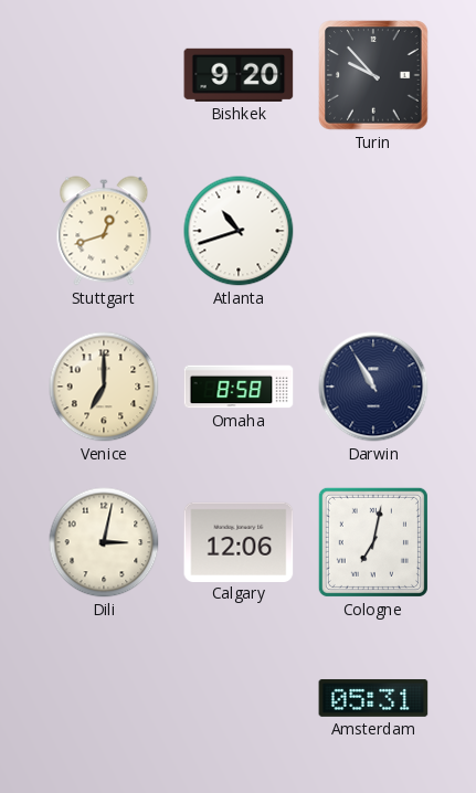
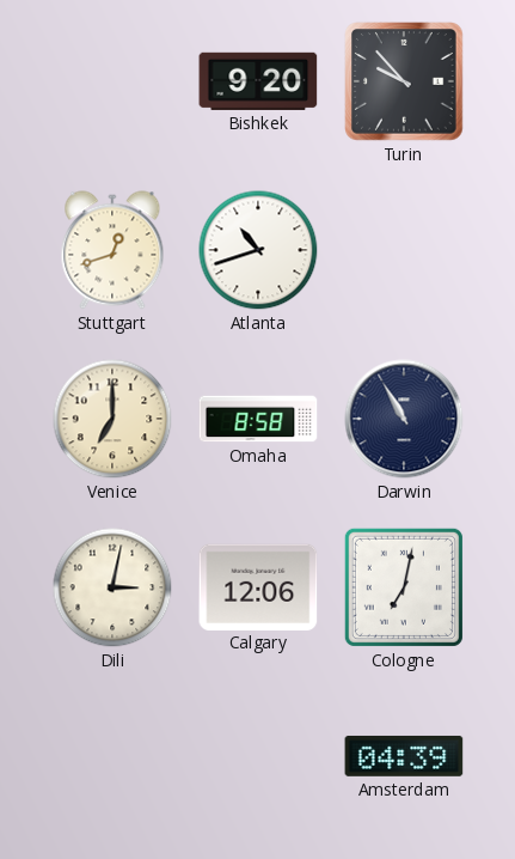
Amsterdam: 05:31 -> 04:39 (404, 756)
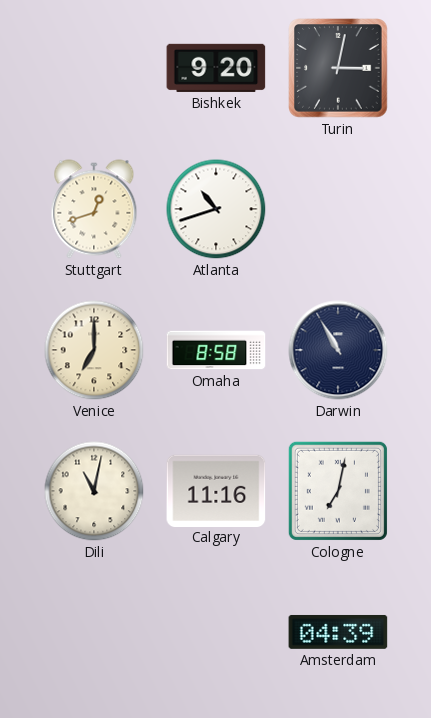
Turin: 9:53 -> 3:02 (338, 68)
Dili: 3:02 -> 11:02 (94, 491)
Calgary: 12:06 -> 11:16 (216, 490)
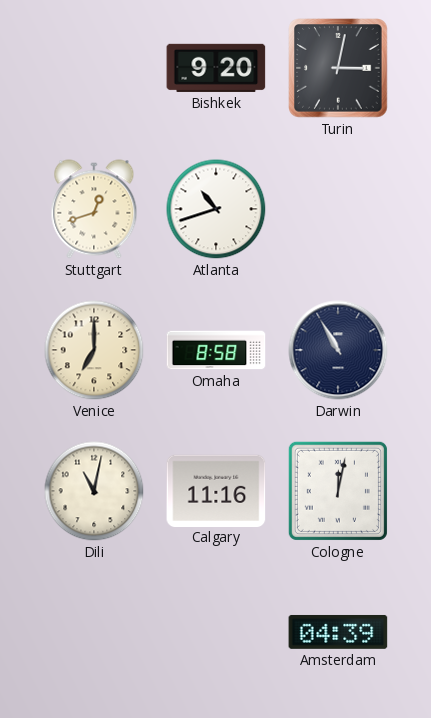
Cologne: 7:02 -> 12:02 (338, 491)
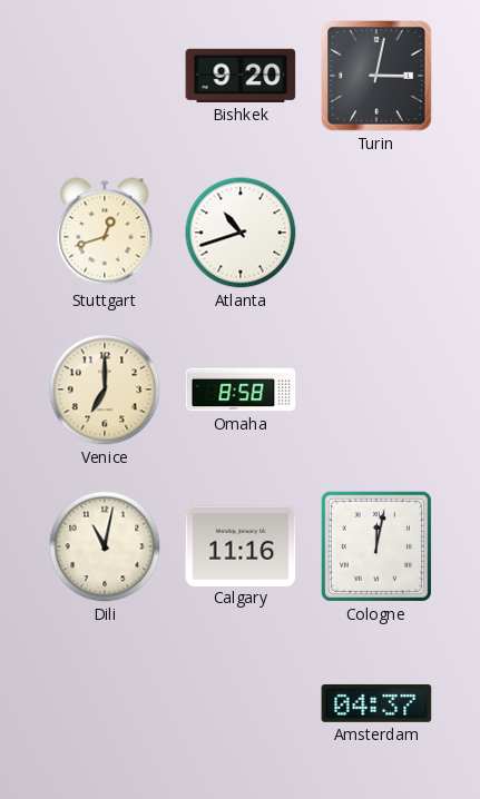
Darwin: 10:55 -> none (338, 350)
Amsterdam: 04:39 -> 04:37 (376, 703)
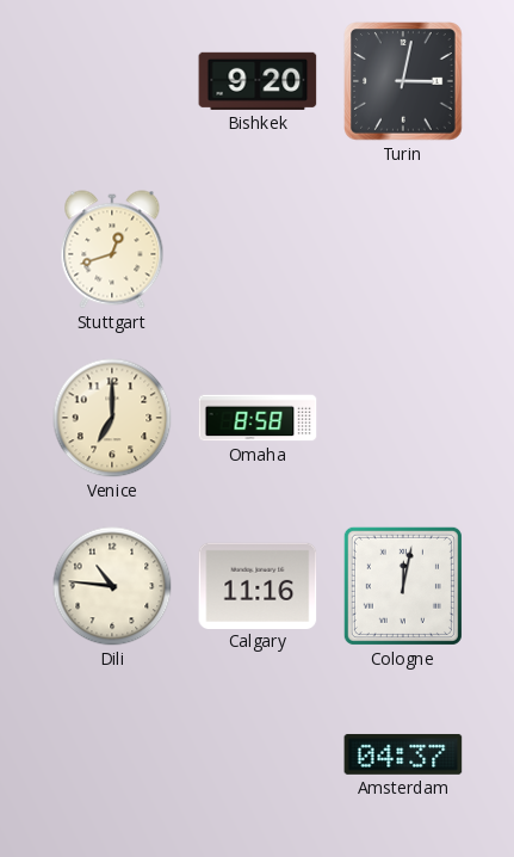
Atlanta: 10:42 -> none (241, 233)
Dili: 11:02 -> 10:46 (112, 586)
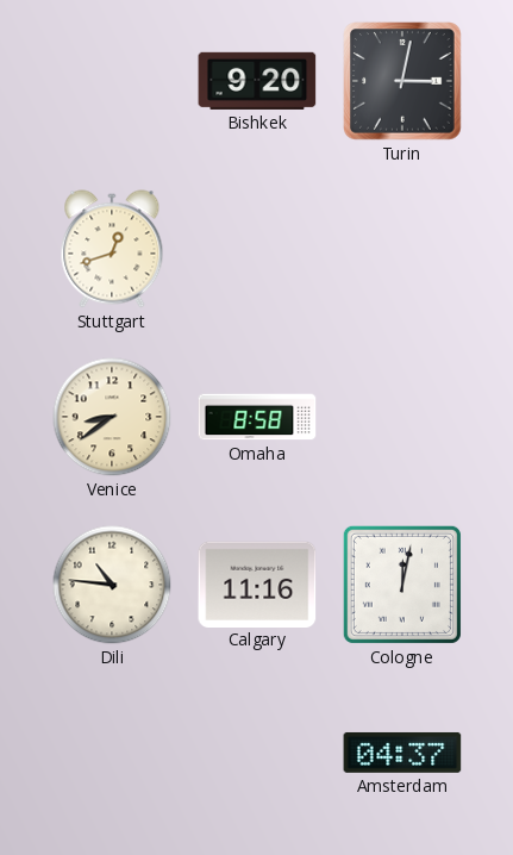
Venice: 7:00 -> 8:39 (112, 417)
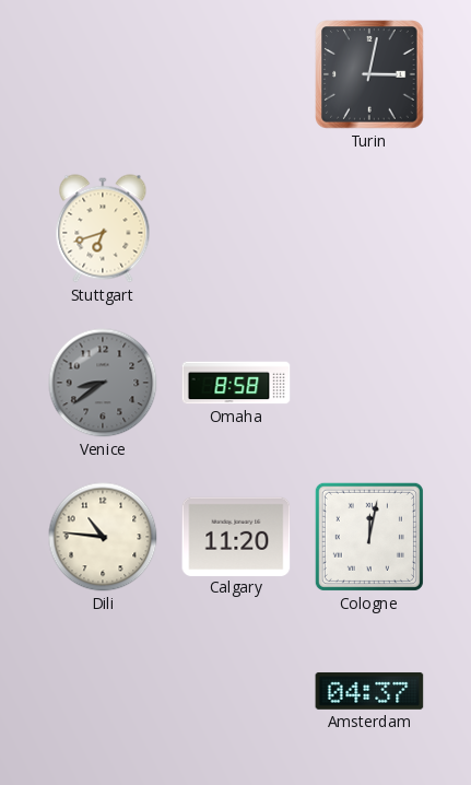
Bishkek: 9:20 -> none (257, 81)
Stuttgart: 12:42 -> 6:42 (103, 229)
Venice dial: cream -> grey (103, 383)
Calgary: 11:16 -> 11:20 (236, 536)
